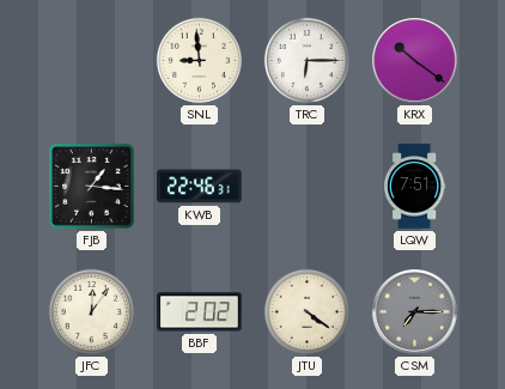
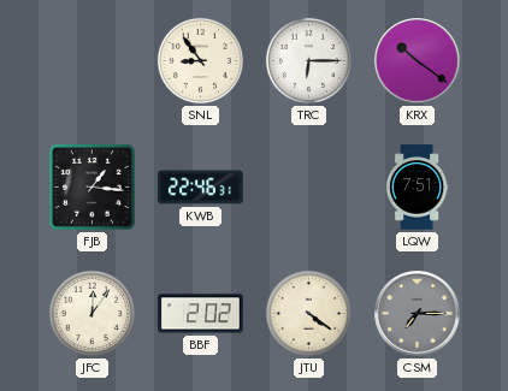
SNL: 8:59 -> 8:54 (200, 60)
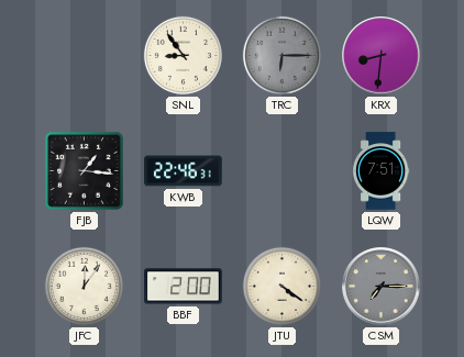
TRC dial: white -> grey (281, 55)
KRX: 10:21 -> 8:31 (382, 56)
BBF: 2:02 -> 2:00 (184, 287)
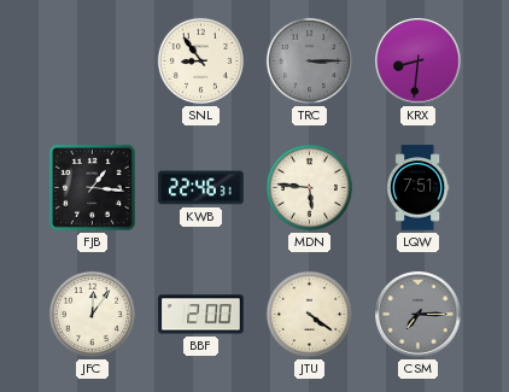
TRC: 6:15 -> 3:15 (309, 60)
MDN: none -> 5:46 (309, 187)
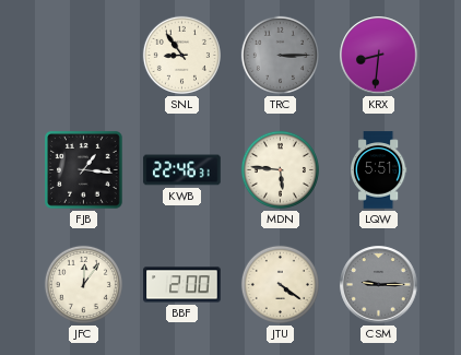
LQW: 7:51 -> 5:51 (378, 170)
CSM: 7:15 -> 9:15 (379, 285)
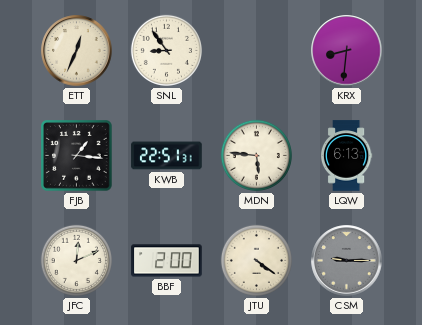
ETT: none -> 12:34 (77, 51)
TRC: 3:15 -> none (280, 55)
KWB: 22:46 -> 22:51 (167, 156)
LQW: 5:51 -> 6:13 (346, 156)
JFC: 12:06 -> 12:11 (76, 260)
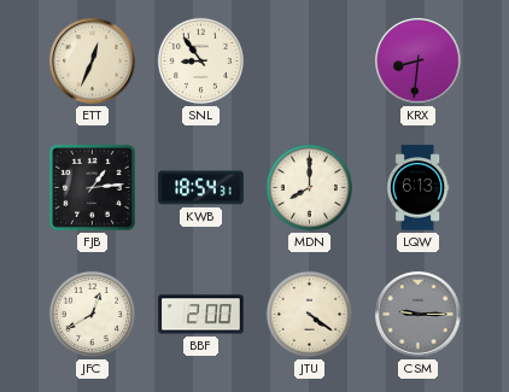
FJB: 1:16 -> 1:14 (93, 188)
KWB: 22:51 -> 18:54 (201, 188)
MDN: 5:46 -> 8:00 (309, 187)
JFC: 12:11 -> 12:40 (92, 314)
